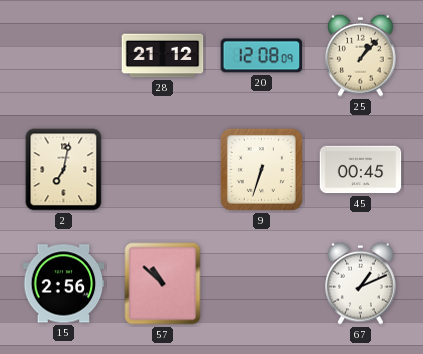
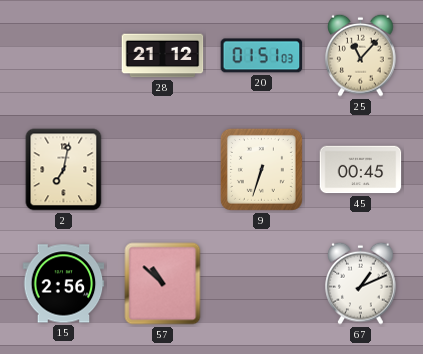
20: 12:08 -> 01:51 (262, 56)
25: 1:07 -> 11:07 (361, 55)
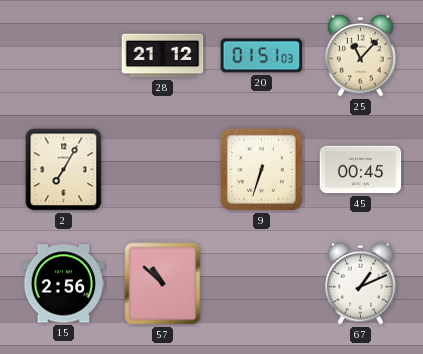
2: 7:02 -> 7:05 (64, 170)
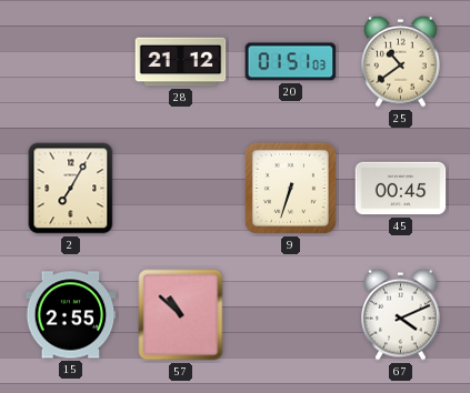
25: 11:07 -> 10:39 (401, 61)
15: 2:56 -> 2:55 (71, 315)
67: 1:11 -> 4:11 (401, 314)
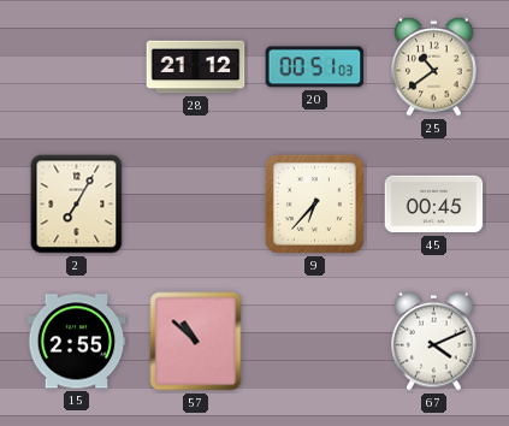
20: 01:51 -> 00:51 (315, 67)
9: 6:33 -> 6:37 (314, 203)
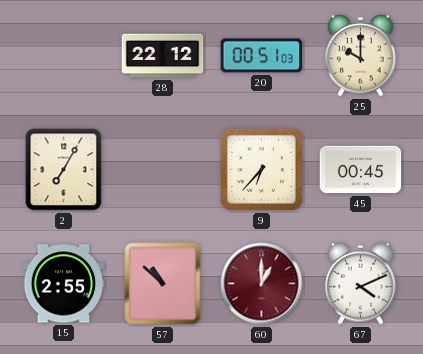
28: 21:12 -> 22:12 (163, 56)
25: 10:39 -> 10:00 (361, 55)
60: none -> 1:00 (262, 284)
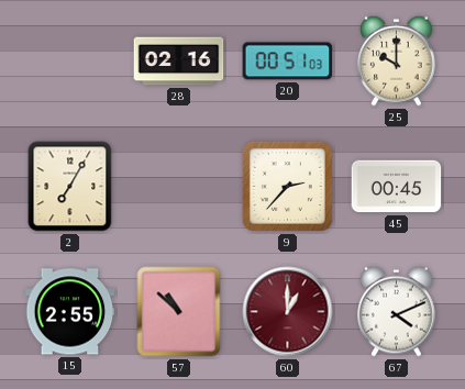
28: 22:12 -> 02:16 (179, 62)
9: 6:37 -> 2:37 (287, 186)
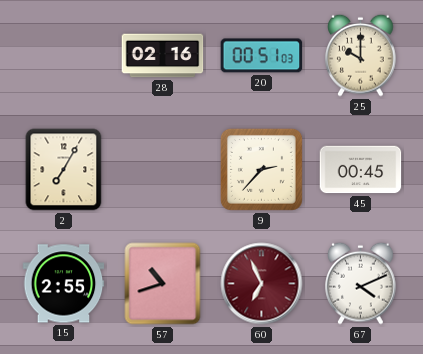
57: 10:52 -> 10:42 (163, 284)
60: 1:00 -> 6:56 (262, 284)
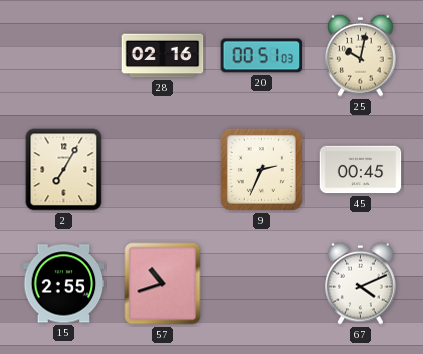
25: 10:00 -> 10:02 (361, 55)
9: 2:37 -> 2:34 (261, 169)
60: 6:56 -> none (262, 284)
